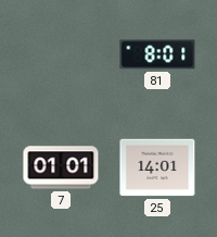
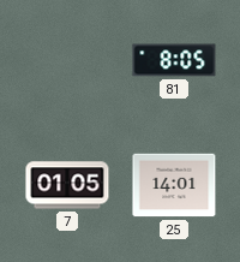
81: 8:01 -> 8:05 (174, 60)
7: 01:01 -> 01:05 (67, 185)
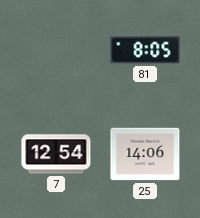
7: 01:05 -> 12:54 (56, 154)
25: 14:01 -> 14:06 (145, 154)
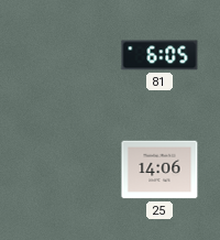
81: 8:05 -> 6:05 (159, 55)
7: 12:54 -> none (56, 154)
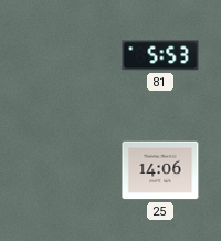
81: 6:05 -> 5:53 (160, 55)
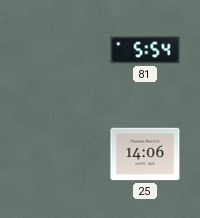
81: 5:53 -> 5:54 (145, 50)
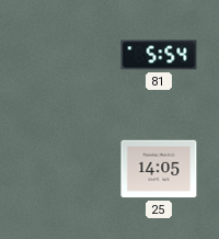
25: 14:06 -> 14:05 (159, 169)
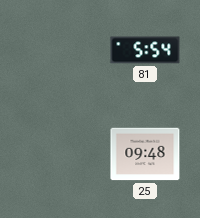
25: 14:05 -> 09:48 (145, 154)
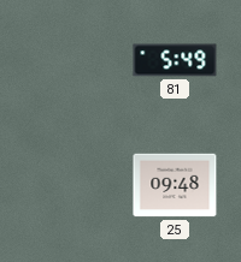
81: 5:54 -> 5:49 (175, 60)
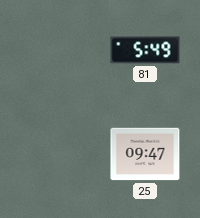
25: 09:48 -> 09:47 (145, 154)
